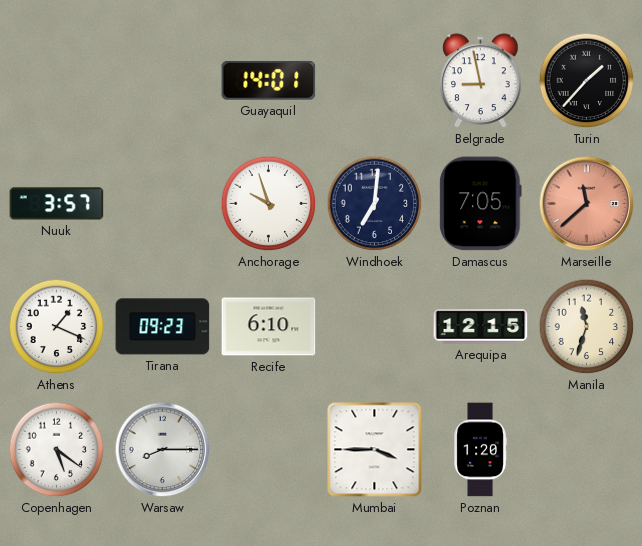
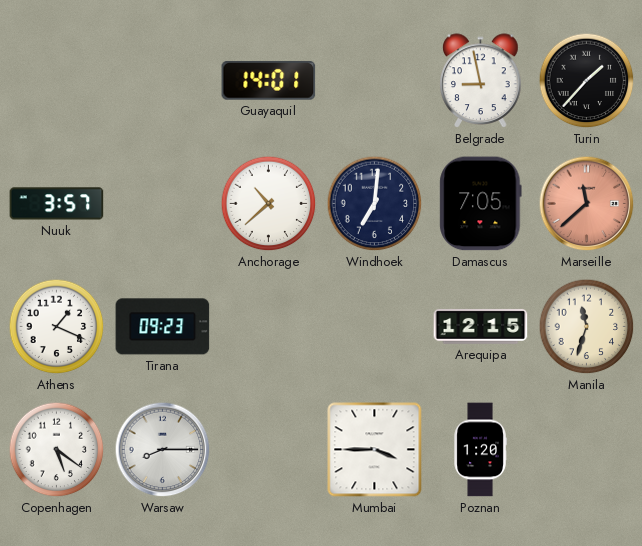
Anchorage: 9:57 -> 10:38 (269, 204)
Recife: 6:10 -> none (269, 327)
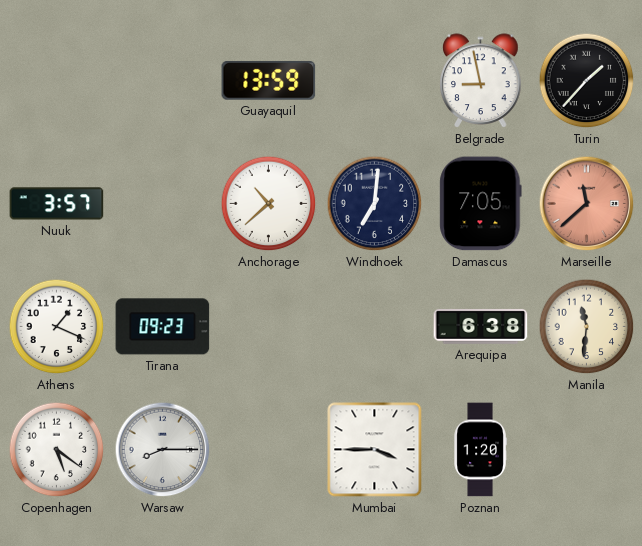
Guayaquil: 14:01 -> 13:59 (269, 81)
Arequipa: 12:15 -> 6:38 (481, 327)
Manila: 11:33 -> 11:31 (587, 327)
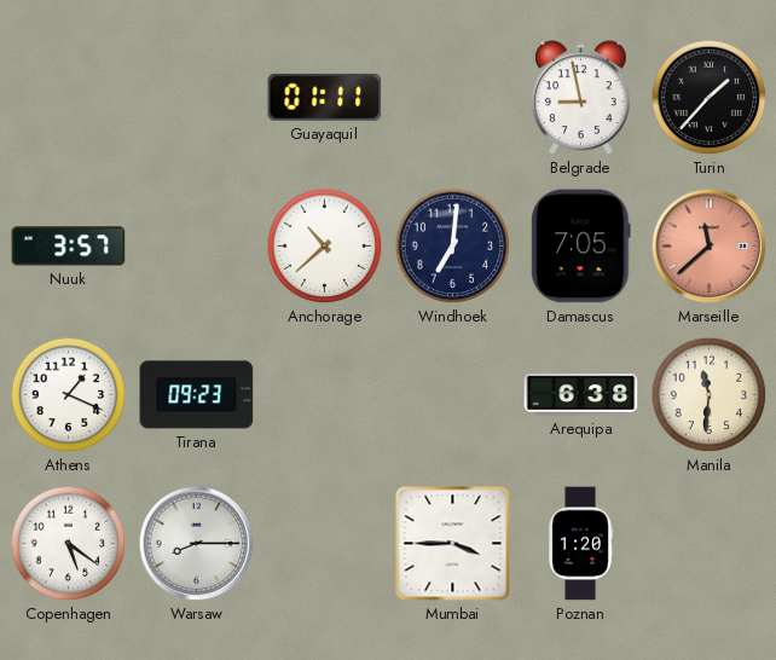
Guayaquil: 13:59 -> 01:11 (325, 98)
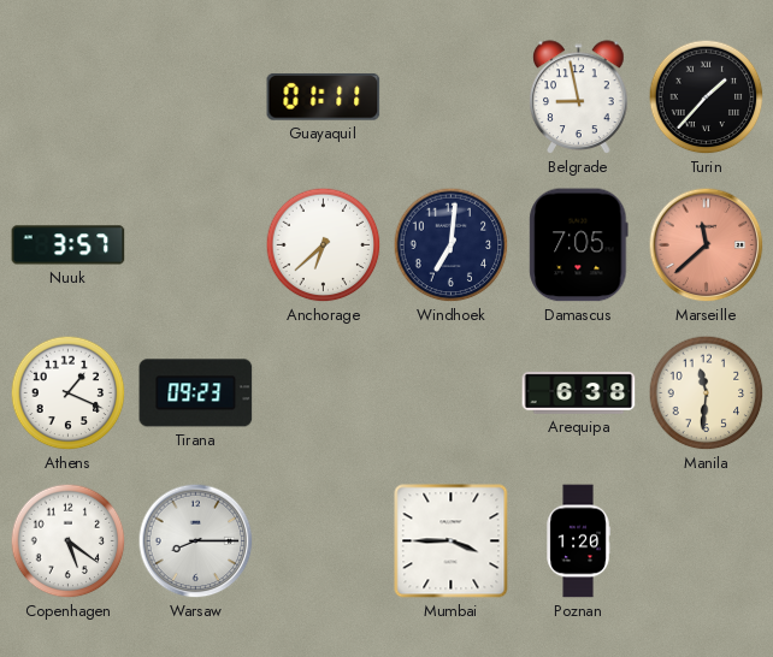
Anchorage: 10:38 -> 6:38 (324, 245)
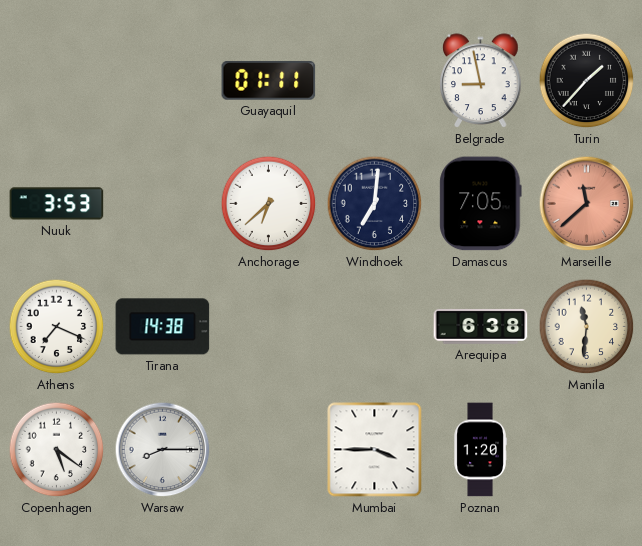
Nuuk: 3:57 -> 3:53 (57, 204)
Athens: 1:19 -> 7:19 (57, 327)
Tirana: 09:23 -> 14:38 (163, 327)
